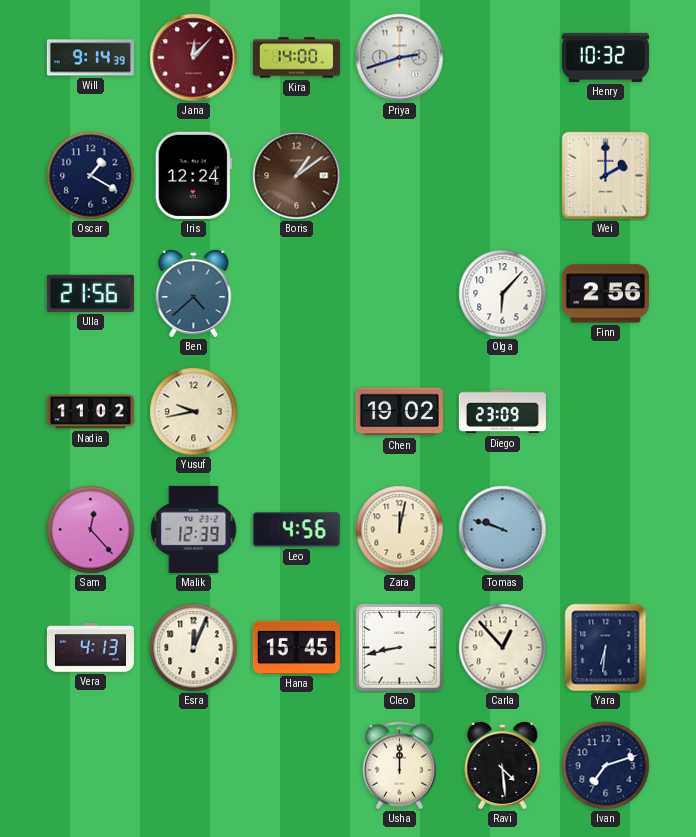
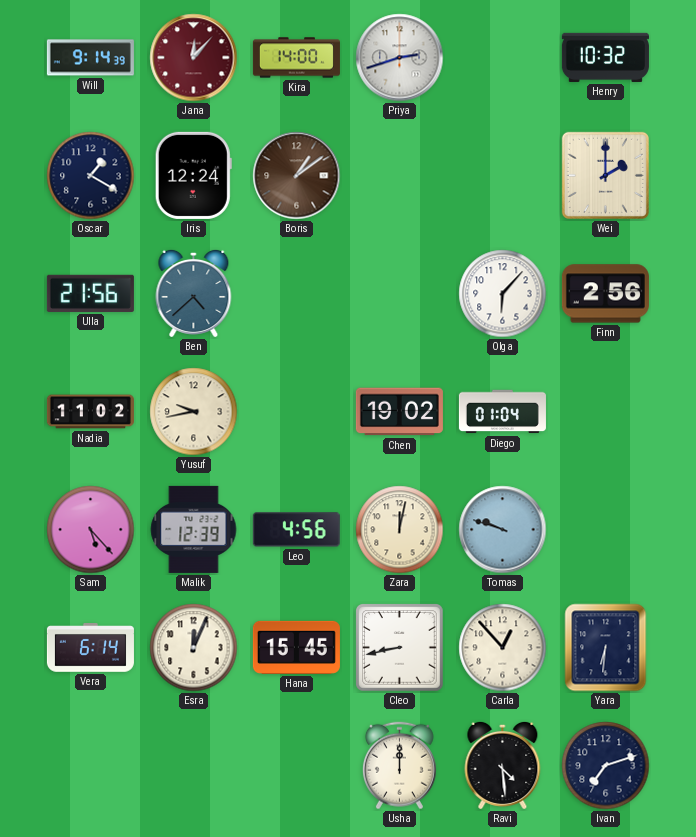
Diego: 23:09 -> 01:04 (502, 412)
Sam: 12:23 -> 5:23 (91, 530)
Vera: 4:13 -> 6:14 (90, 648)
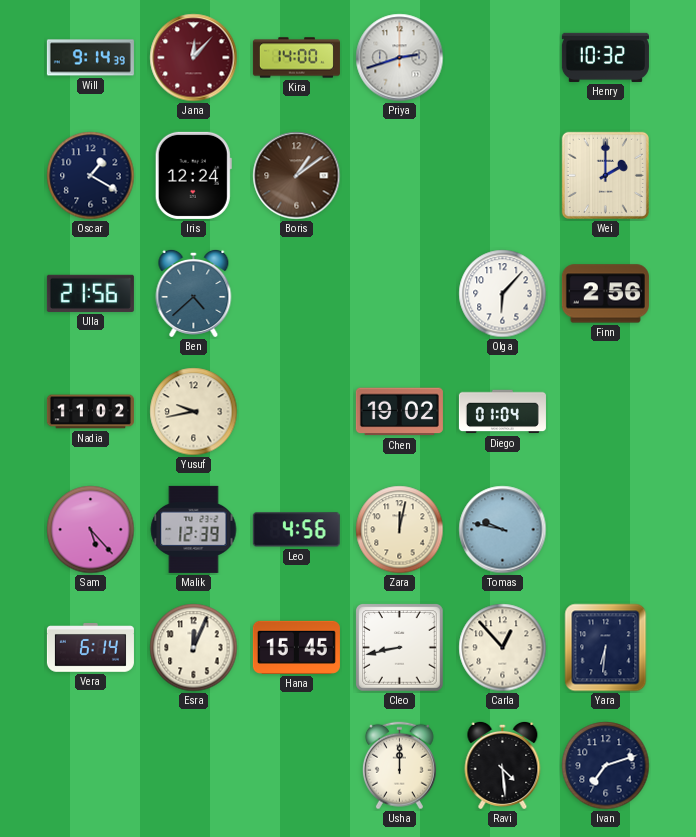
Tomas: 9:48 -> 9:47 (503, 530)
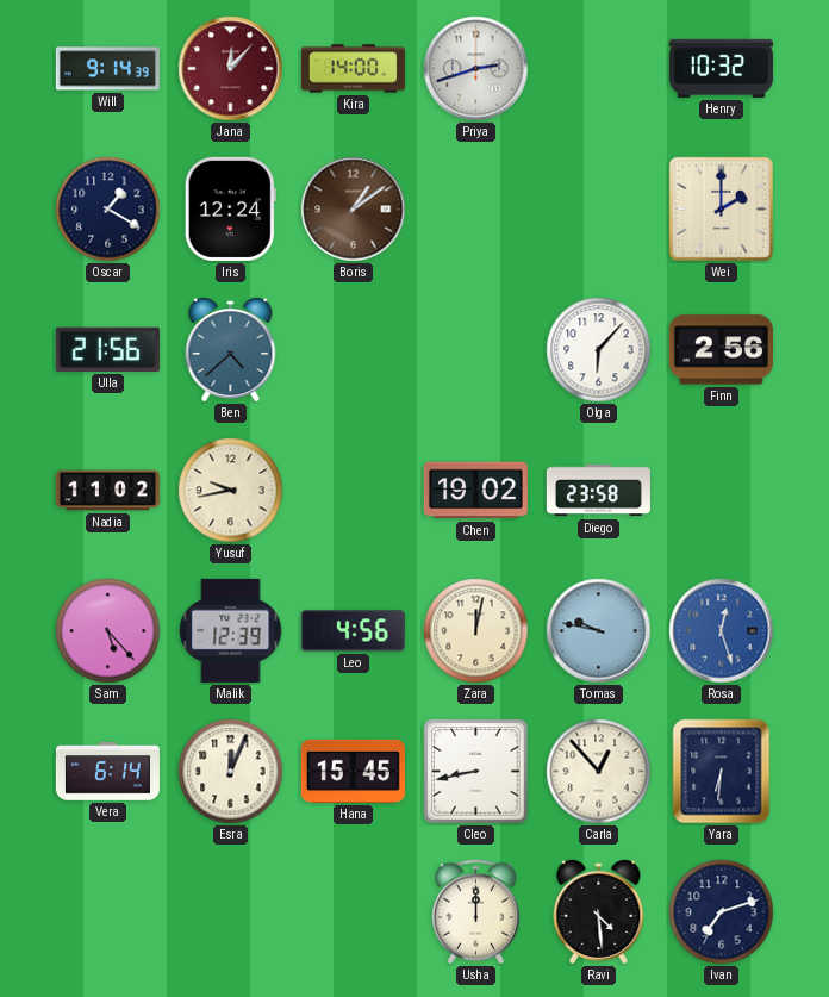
Diego: 01:04 -> 23:58 (598, 491)
Rosa: none -> 12:27 (722, 631)
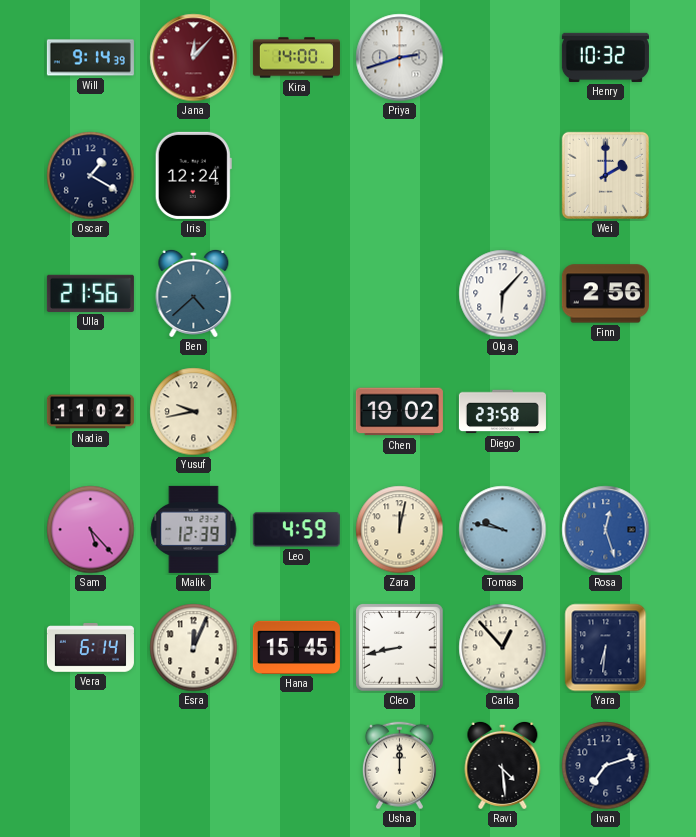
Boris: 1:09 -> none (354, 210)
Leo: 4:56 -> 4:59 (296, 530)
